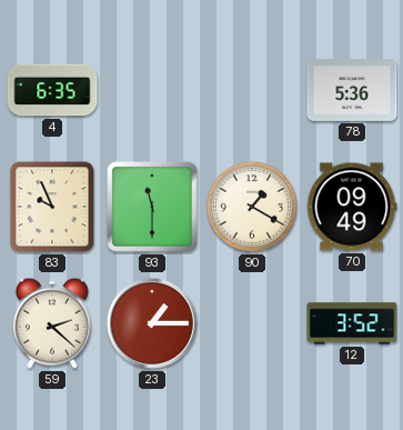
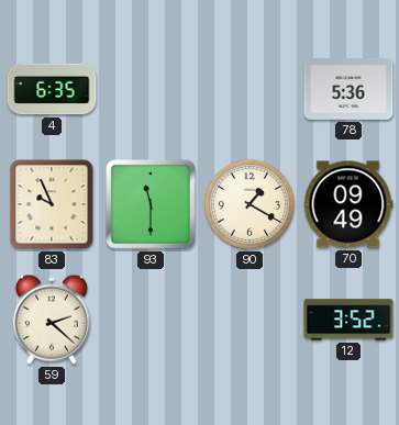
23: 1:15 -> none (153, 324)
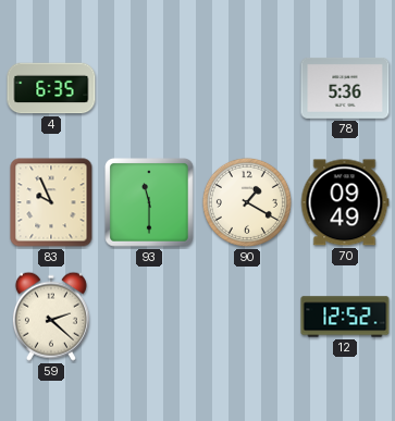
12: 3:52 -> 12:52 (345, 317)
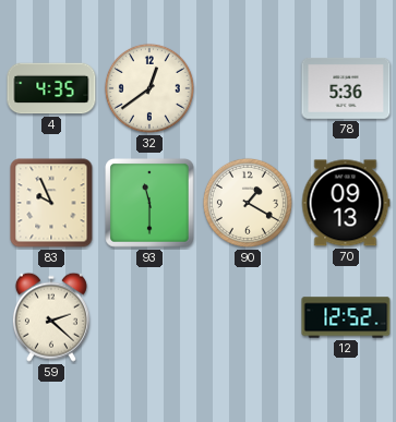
4: 6:35 -> 4:35 (51, 88)
32: none -> 12:39 (149, 88)
70: 09:49 -> 09:13 (346, 203)
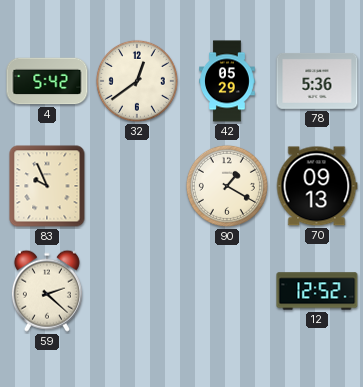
4: 4:35 -> 5:42 (47, 81)
42: none -> 05:29 (228, 81)
93: 11:30 -> none (149, 203)
